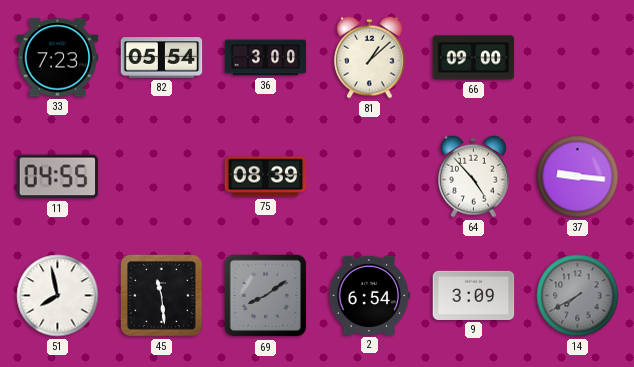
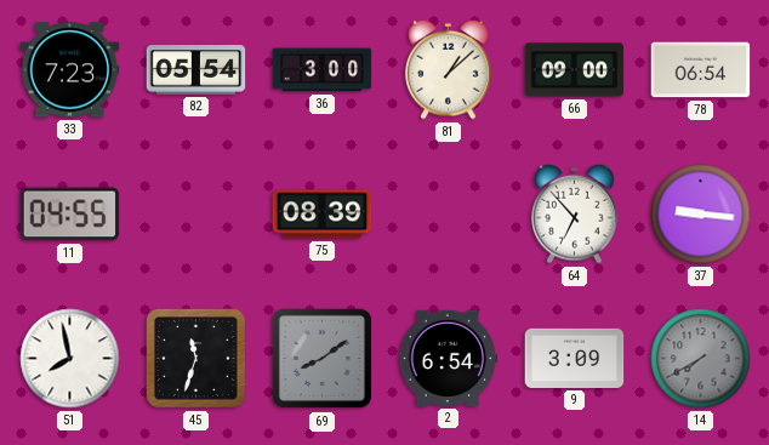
78: none -> 06:54 (701, 70)
64: 4:53 -> 6:53 (575, 213)
45: 11:29 -> 11:33 (195, 358)
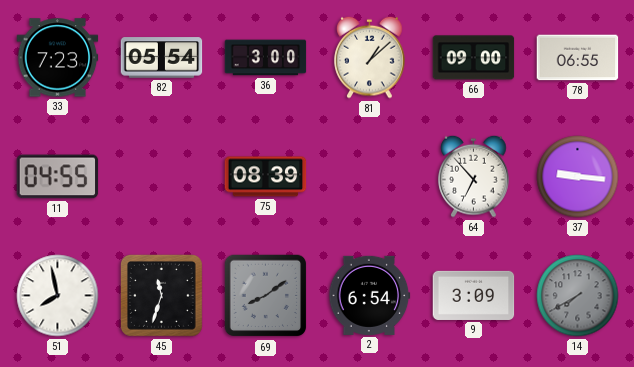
78: 06:54 -> 06:55 (578, 58)
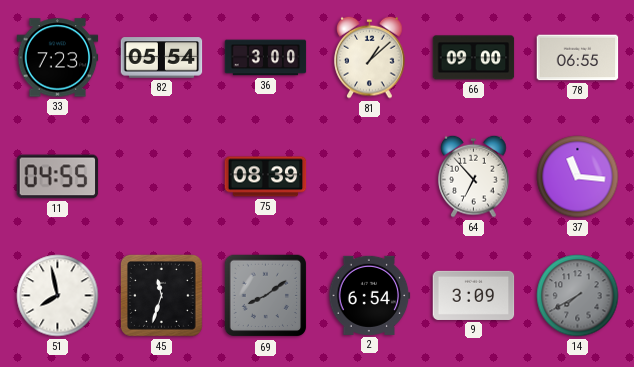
37: 9:16 -> 11:16 (578, 177)
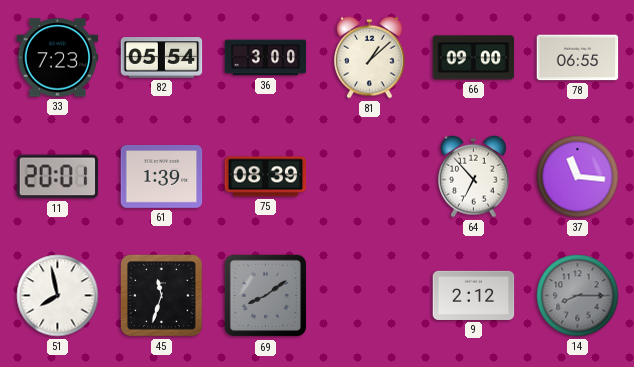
11: 04:55 -> 20:01 (58, 177)
61: none -> 1:39 (162, 177)
2: 6:54 -> none (370, 295)
9: 3:09 -> 2:12 (474, 295)
14: 7:40 -> 8:15 (578, 296)
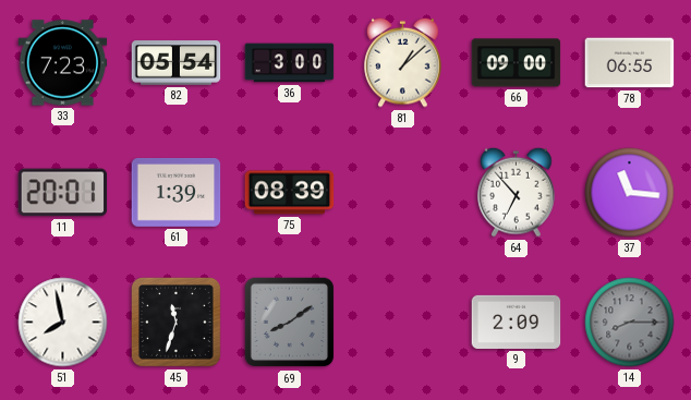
9: 2:12 -> 2:09 (517, 322)
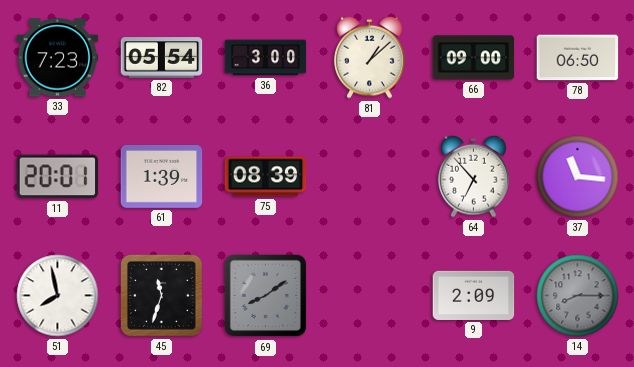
78: 06:55 -> 06:50 (578, 58)
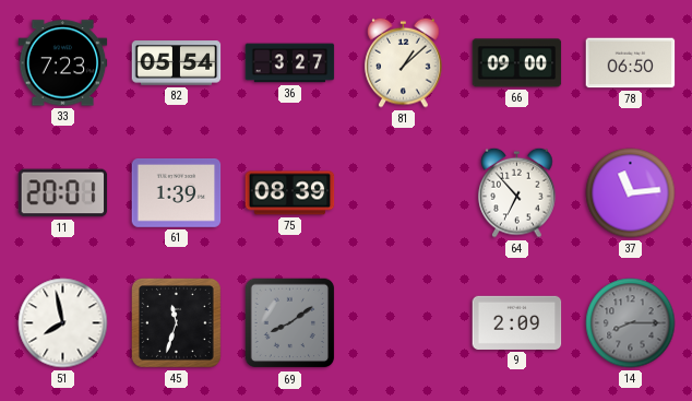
36: 3:00 -> 3:27 (290, 63)
37: 11:16 -> 11:14 (631, 193)
